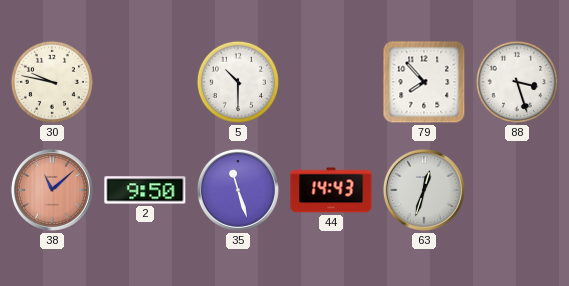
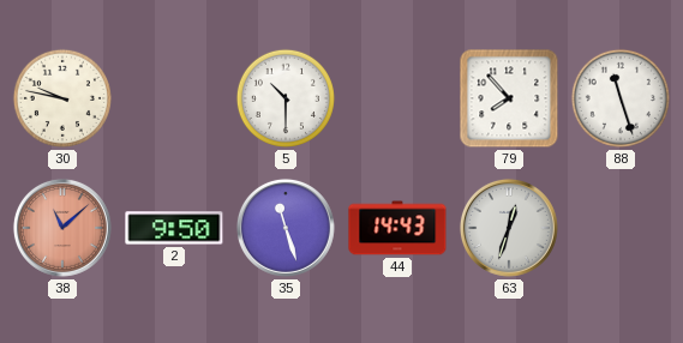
88: 3:27 -> 11:27 (621, 98)
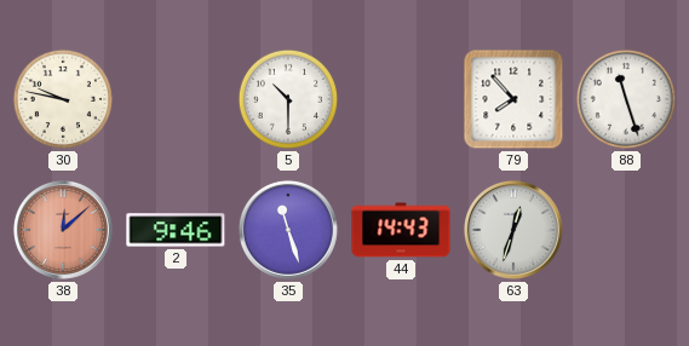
38: 11:08 -> 12:08 (63, 230)
2: 9:50 -> 9:46 (176, 230)
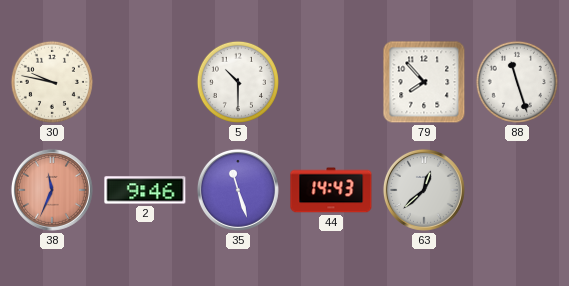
38: 12:08 -> 11:34 (52, 190)
63: 12:33 -> 12:38 (424, 190)
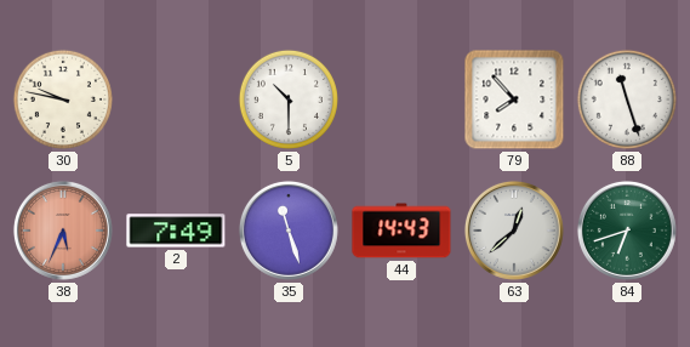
38: 11:34 -> 5:34 (63, 231)
2: 9:46 -> 7:49 (176, 231)
84: none -> 6:42 (627, 231)
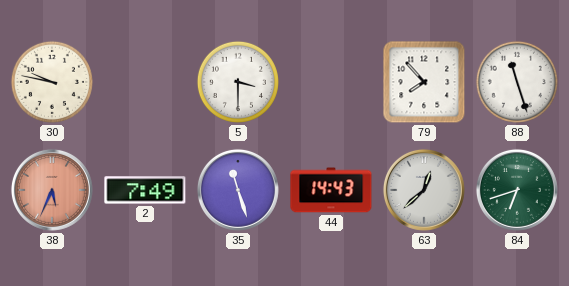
5: 10:30 -> 3:30 (238, 82)
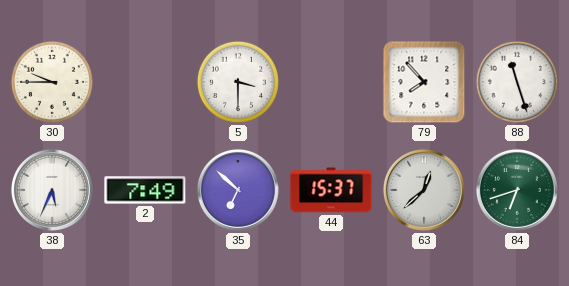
30: 9:47 -> 9:45 (52, 82)
38 dial: salmon -> white (52, 190)
35: 11:27 -> 6:52 (238, 190)
44: 14:43 -> 15:37 (331, 190)
